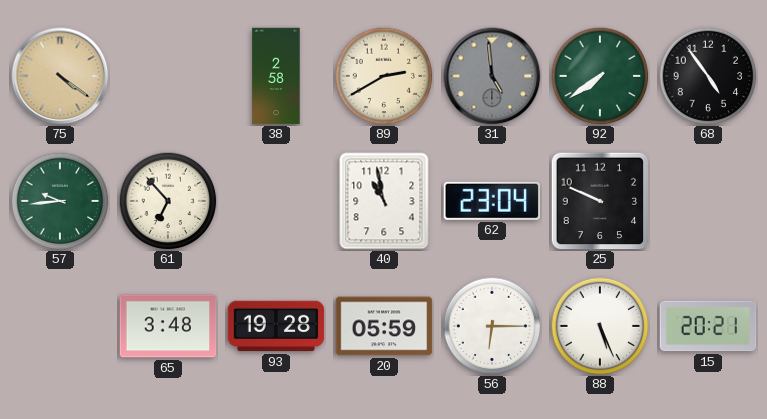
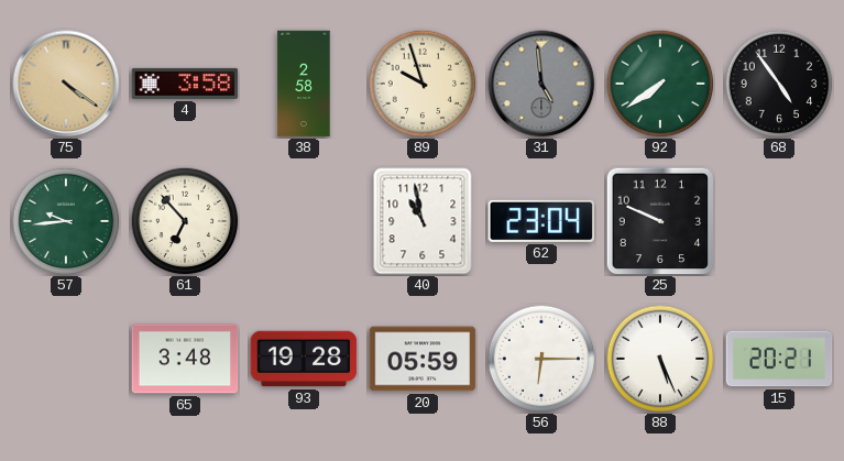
4: none -> 3:58 (185, 84)
89: 2:40 -> 9:57 (423, 84)
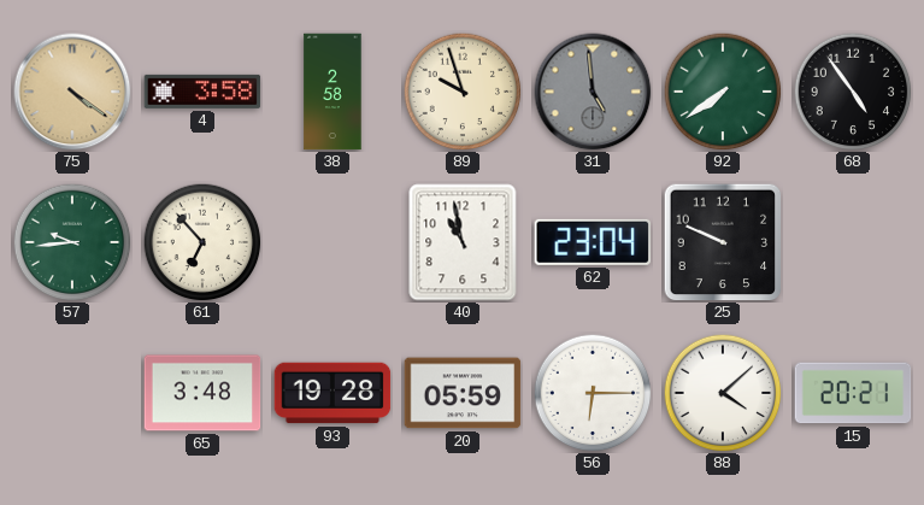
88: 5:26 -> 4:08 (723, 393)
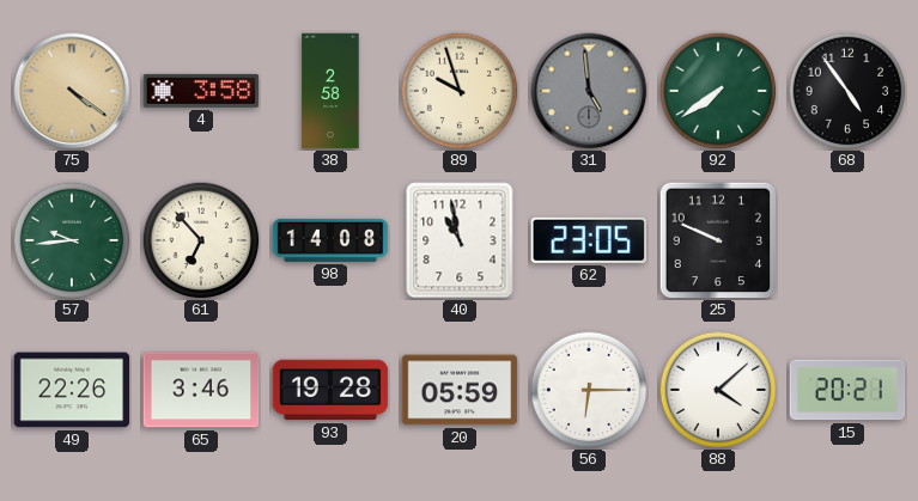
98: none -> 14:08 (330, 240)
62: 23:04 -> 23:05 (588, 240)
49: none -> 22:26 (72, 390)
65: 3:48 -> 3:46 (201, 390)
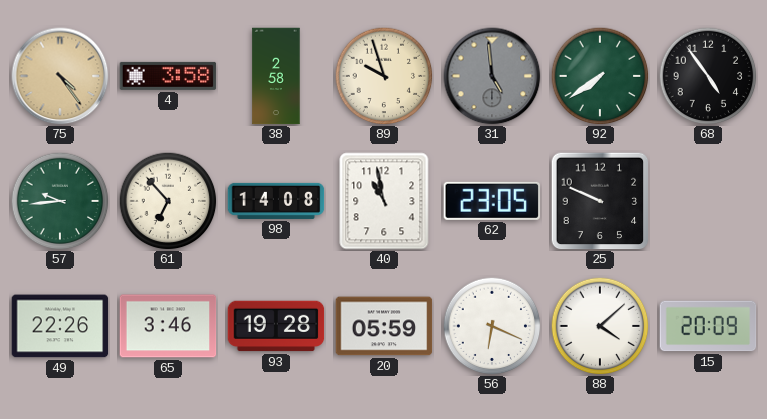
75: 4:21 -> 4:24 (60, 76)
56: 6:15 -> 6:19 (492, 326)
15: 20:21 -> 20:09 (708, 326)
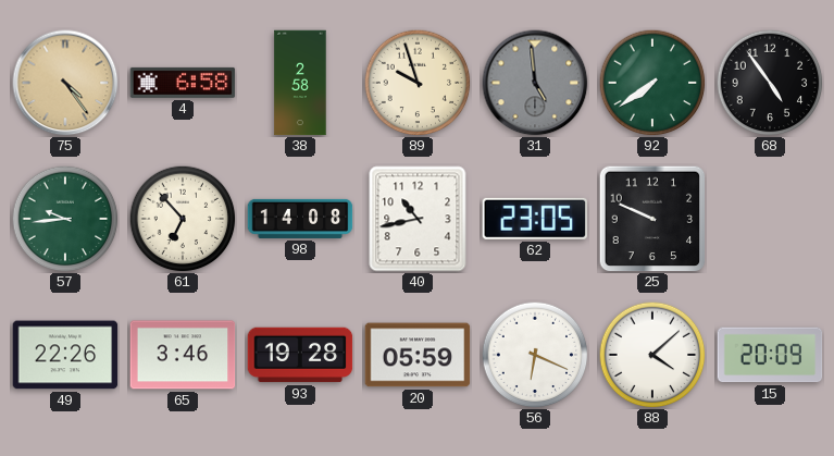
4: 3:58 -> 6:58 (183, 83)
40: 10:58 -> 10:43 (418, 219)
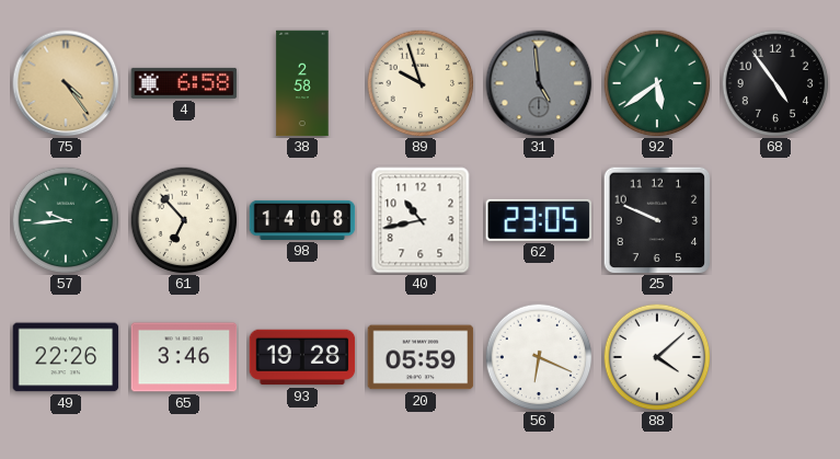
92: 7:39 -> 5:39 (657, 83)
15: 20:09 -> none (770, 355)
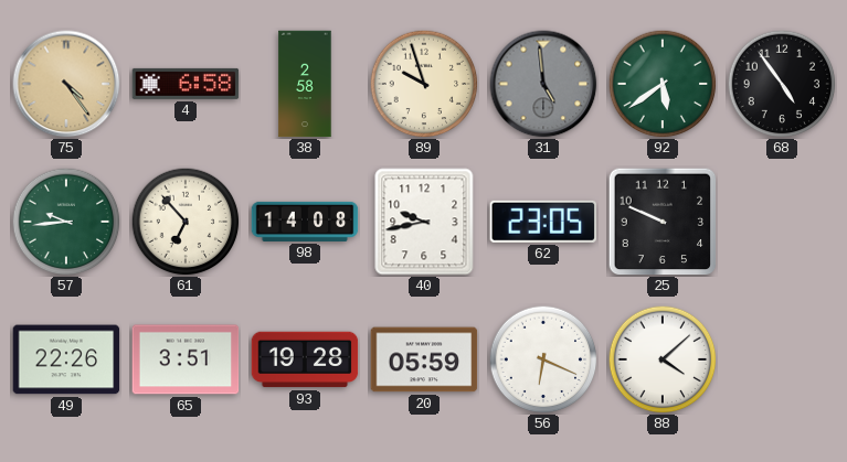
40: 10:43 -> 9:43 (424, 222)
65: 3:46 -> 3:51 (186, 359)
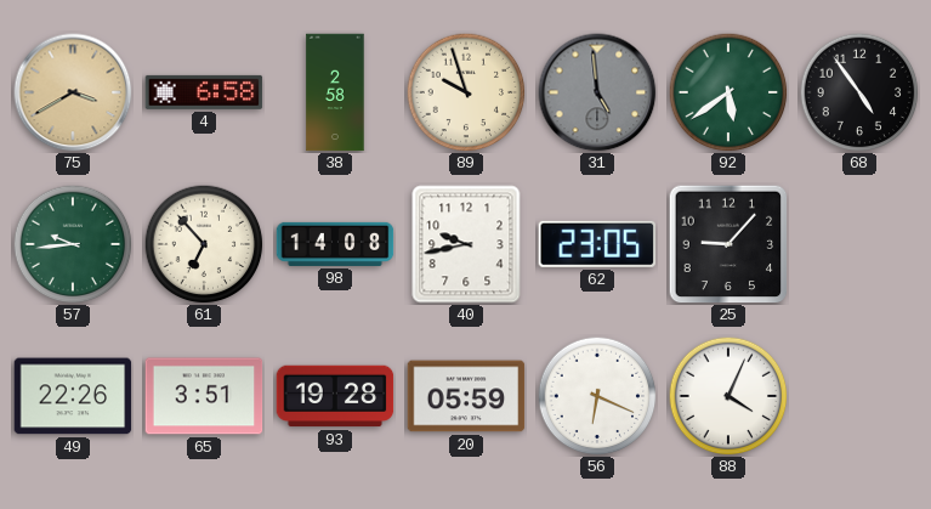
75: 4:24 -> 3:40 (73, 92)
25: 9:49 -> 9:07 (728, 244)
88: 4:08 -> 4:04 (728, 396)
